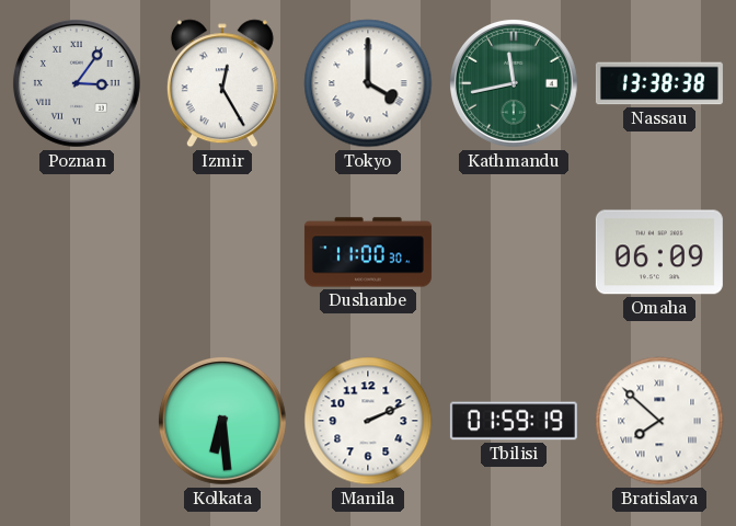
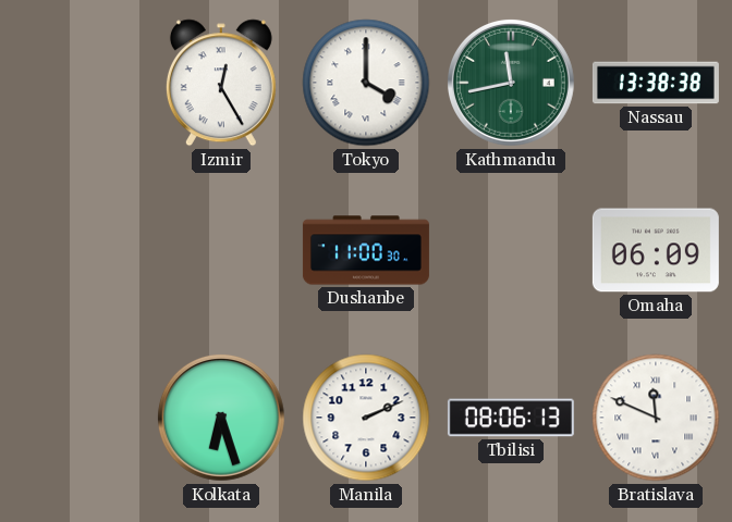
Poznan: 3:06 -> none (77, 83)
Kolkata: 6:29 -> 6:27 (221, 418)
Tbilisi: 01:59 -> 08:06 (511, 418)
Bratislava: 7:52 -> 11:49 (656, 418)
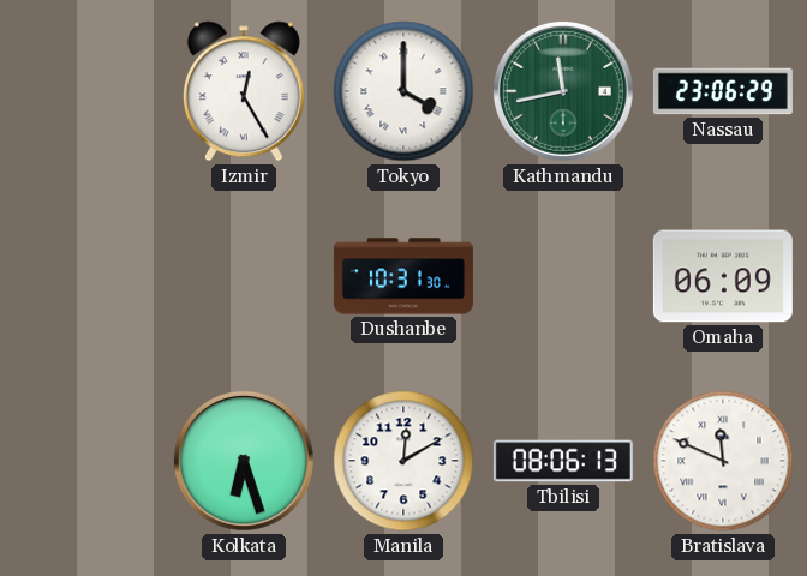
Nassau: 13:38 -> 23:06 (723, 91)
Dushanbe: 11:00 -> 10:31 (403, 276)
Manila: 2:11 -> 12:10 (403, 461)
